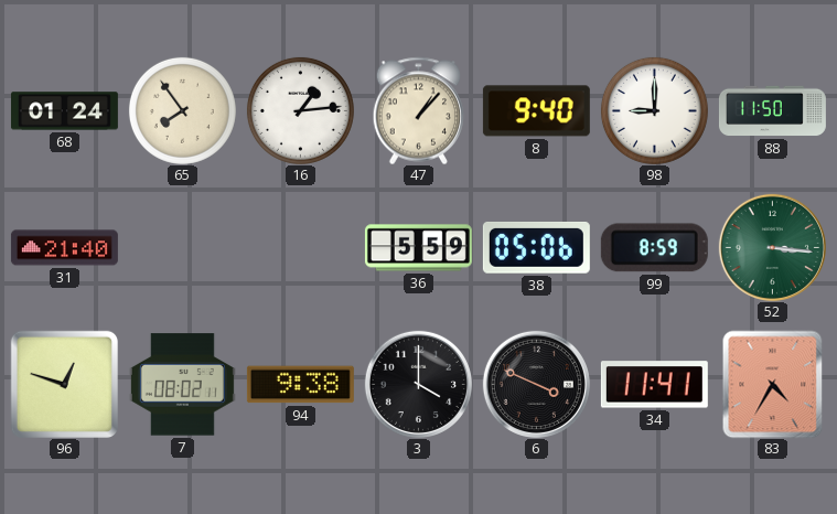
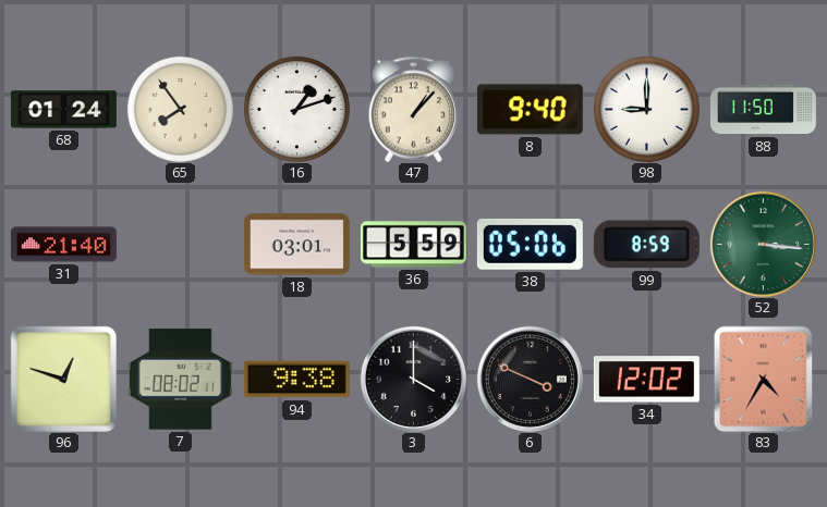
16: 1:14 -> 1:12 (296, 109)
18: none -> 03:01 (296, 245)
34: 11:41 -> 12:02 (646, 380)
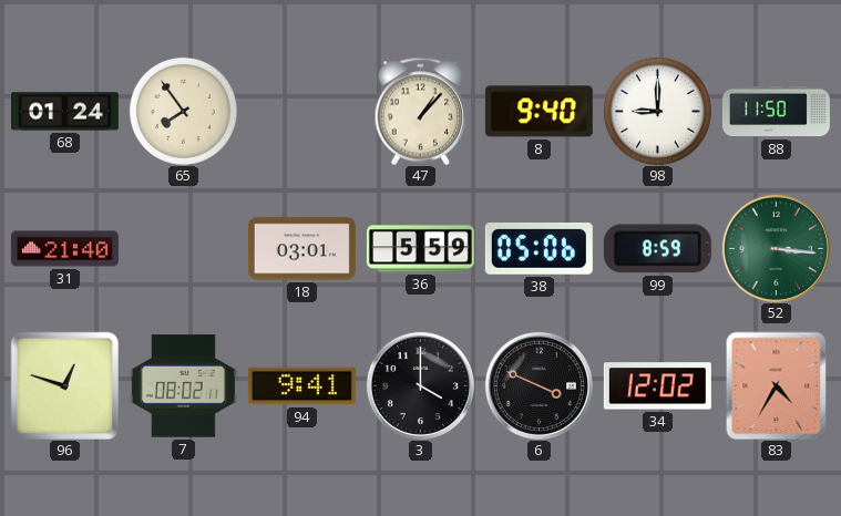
16: 1:12 -> none (296, 109)
94: 9:38 -> 9:41 (301, 386)
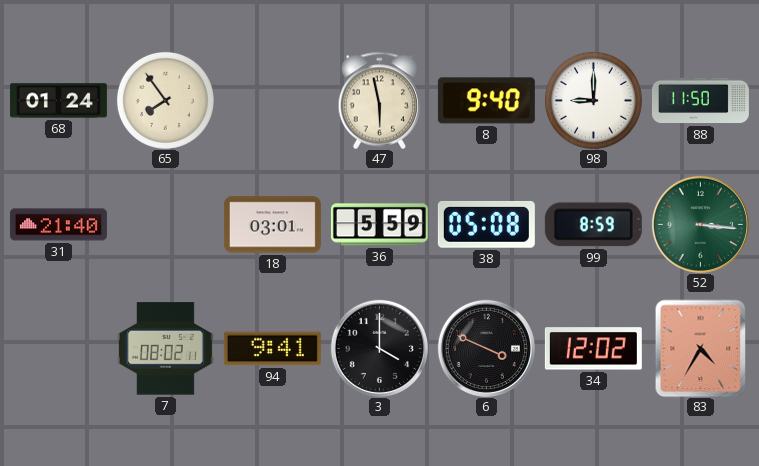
47: 1:07 -> 5:58 (380, 100)
38: 05:06 -> 05:08 (486, 224)
96: 12:48 -> none (64, 385)
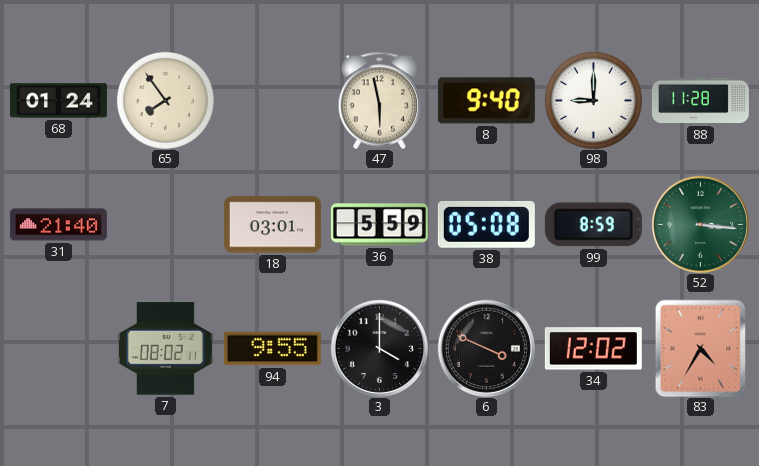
88: 11:50 -> 11:28 (700, 101)
94: 9:41 -> 9:55 (272, 349)
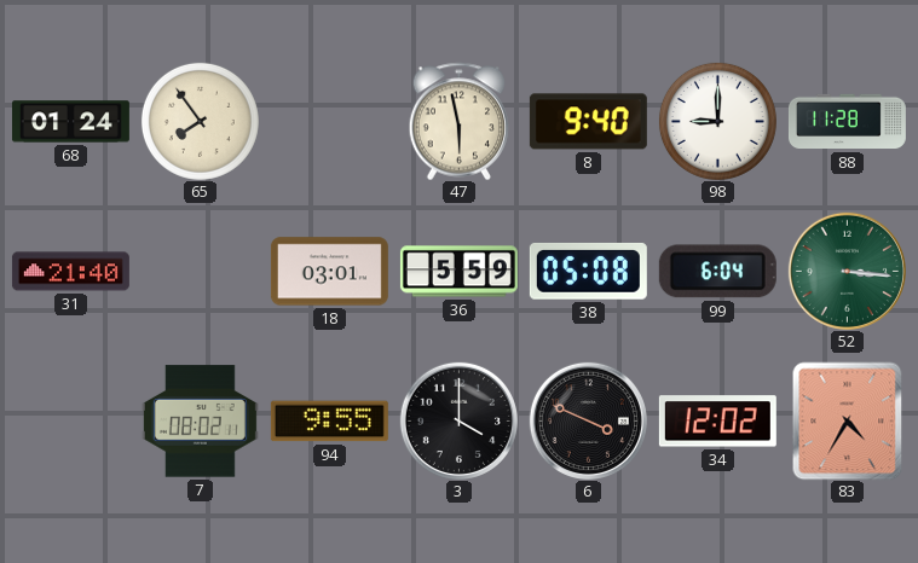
99: 8:59 -> 6:04 (717, 272)
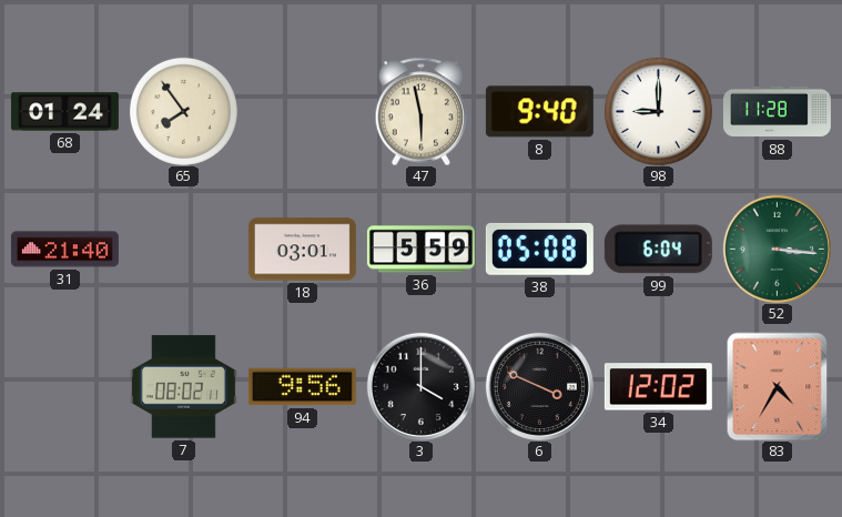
94: 9:55 -> 9:56 (302, 387)
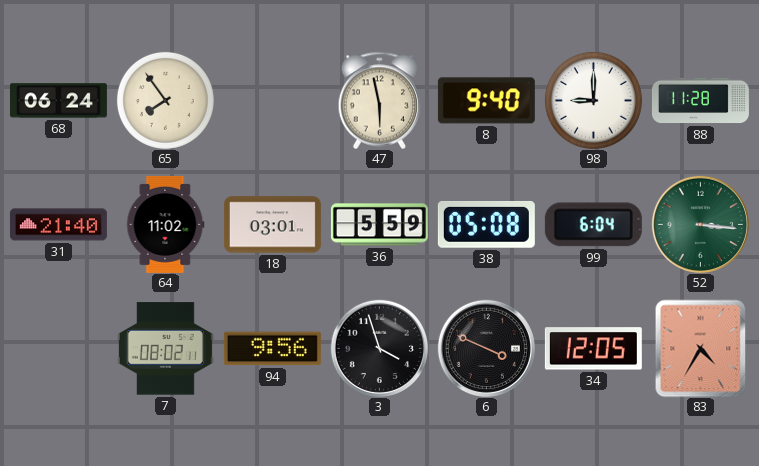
68: 01:24 -> 06:24 (58, 101)
64: none -> 11:02 (166, 224)
3: 4:00 -> 3:57 (379, 348)
34: 12:02 -> 12:05 (593, 349)
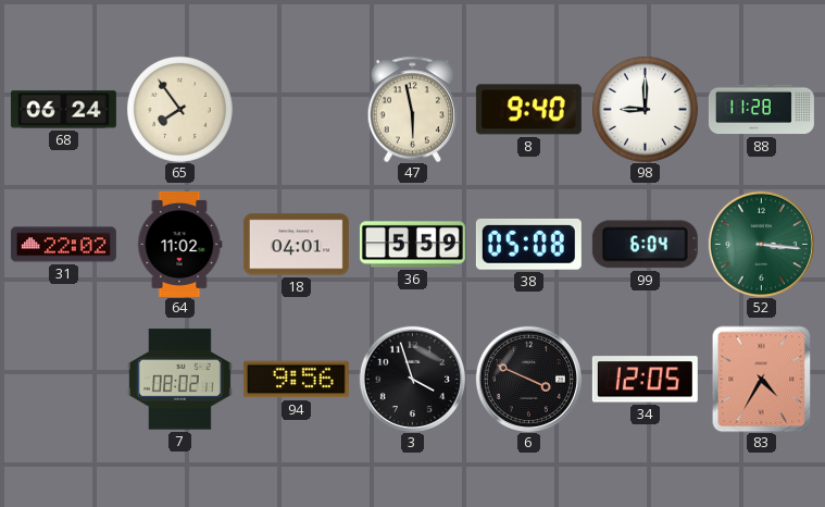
31: 21:40 -> 22:02 (63, 245)
18: 03:01 -> 04:01 (296, 245)
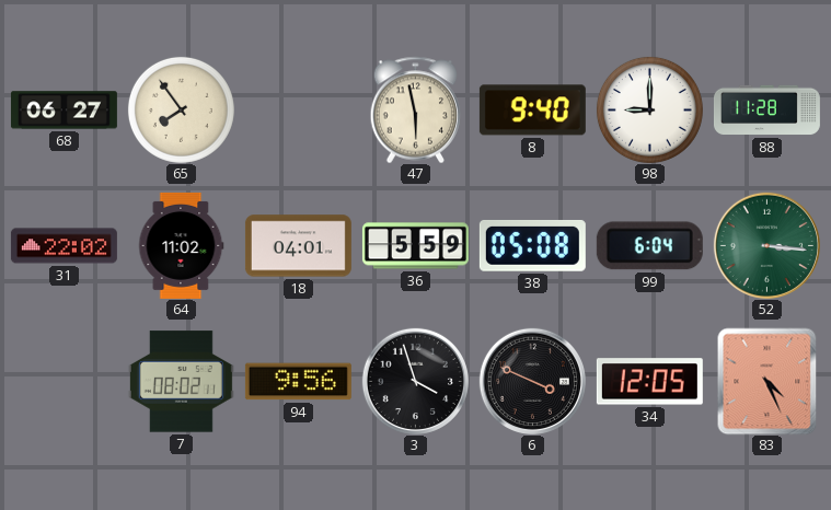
68: 06:24 -> 06:27 (64, 111)
83: 4:35 -> 4:26 (767, 381)
